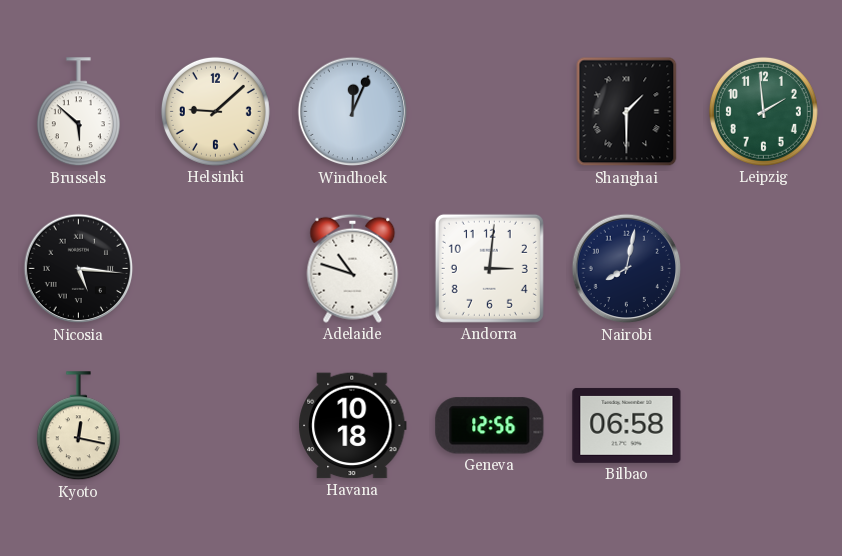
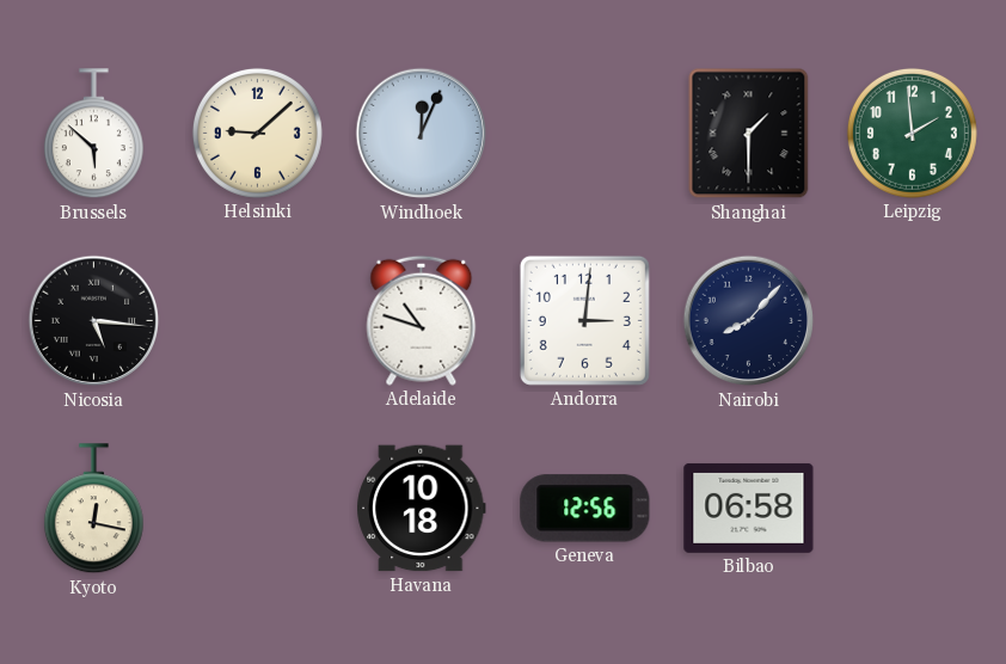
Nairobi: 8:02 -> 8:07 (749, 321)
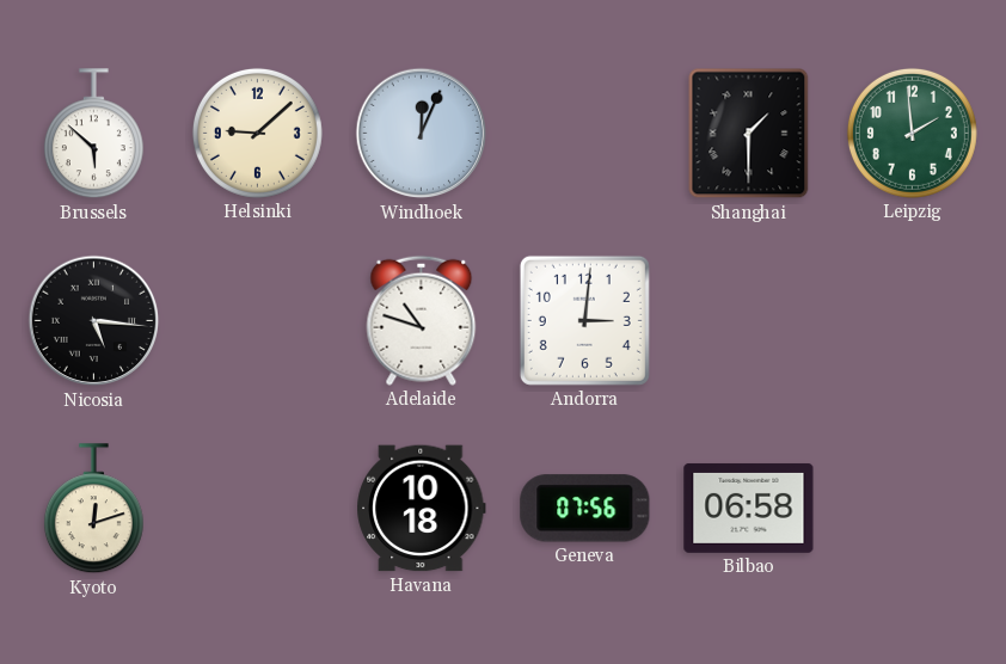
Nairobi: 8:07 -> none (749, 321)
Kyoto: 12:17 -> 12:12 (93, 509)
Geneva: 12:56 -> 07:56 (585, 509)
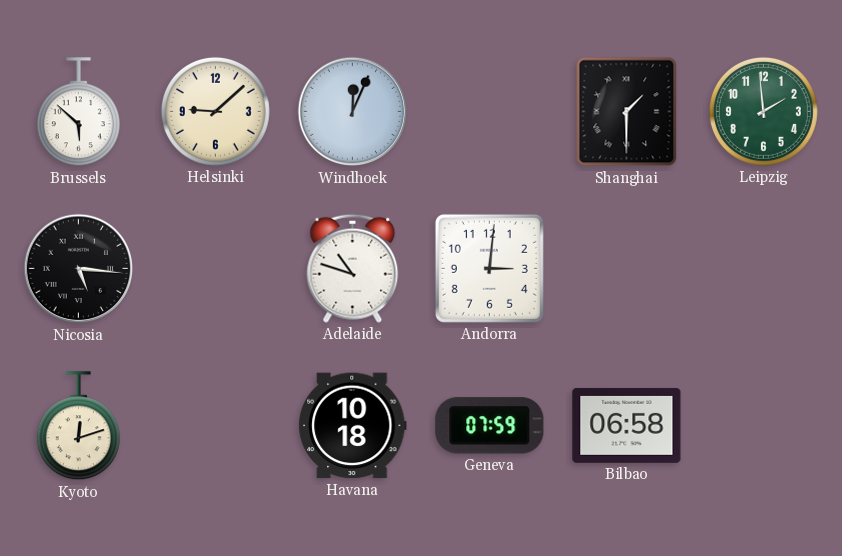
Geneva: 07:56 -> 07:59 (490, 426)
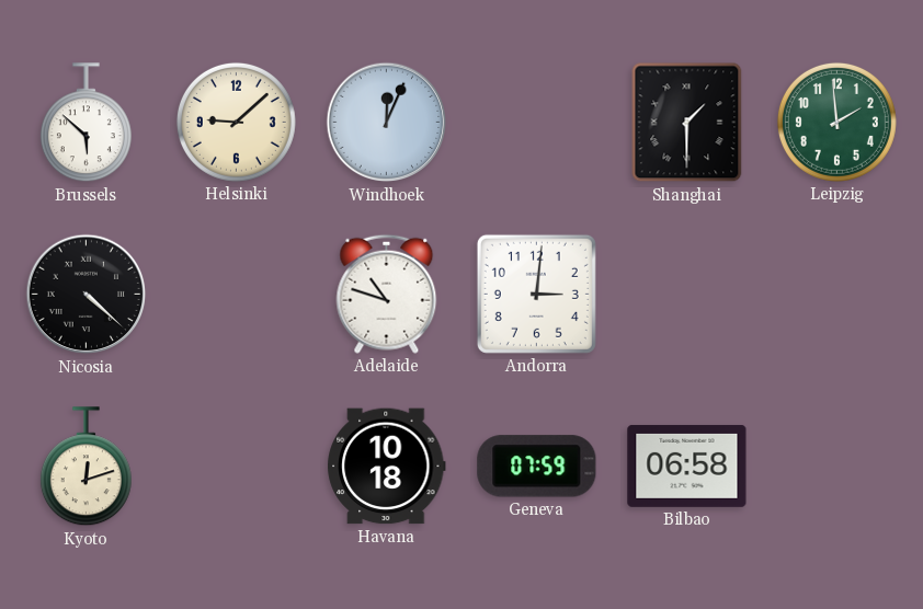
Nicosia: 5:16 -> 4:22 (87, 295)
